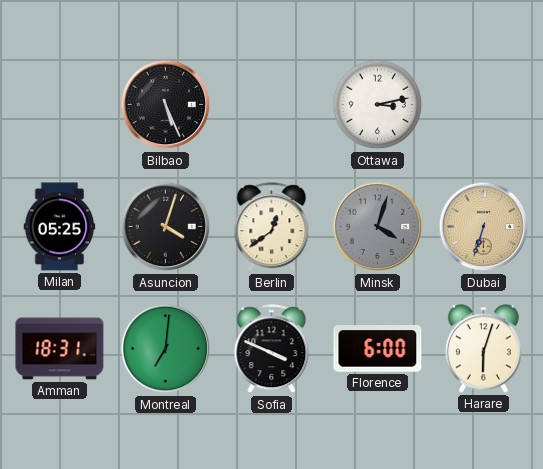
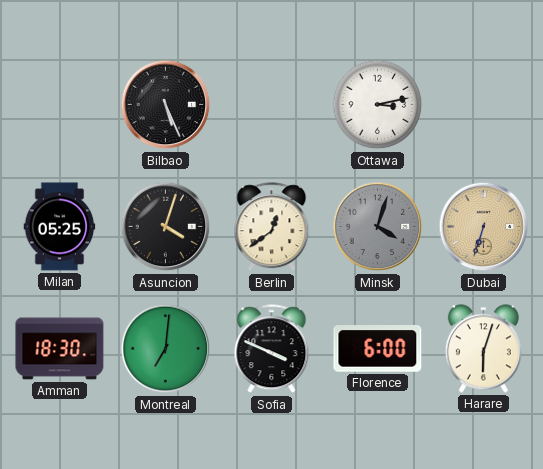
Amman: 18:31 -> 18:30 (60, 349)
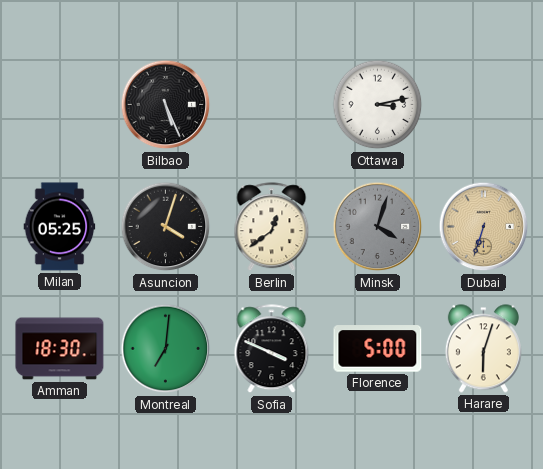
Florence: 6:00 -> 5:00 (378, 349)
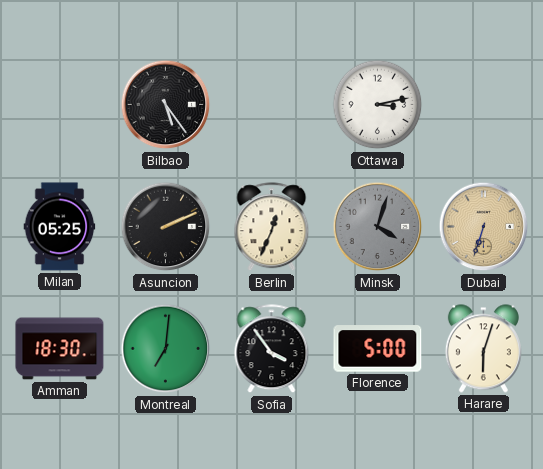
Bilbao: 5:26 -> 5:24 (166, 105)
Asuncion: 4:03 -> 2:11 (166, 227)
Berlin: 12:39 -> 12:34 (272, 227)
Sofia: 3:49 -> 3:54 (272, 349)
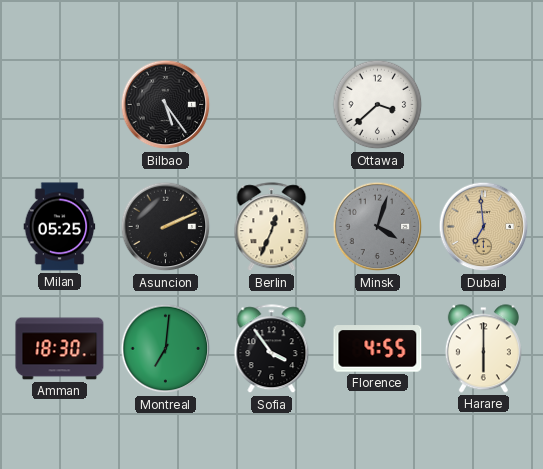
Ottawa: 3:13 -> 3:38 (378, 105)
Dubai: 6:33 -> 6:59 (484, 227)
Florence: 5:00 -> 4:55 (378, 349)
Harare: 6:03 -> 6:00 (483, 349)
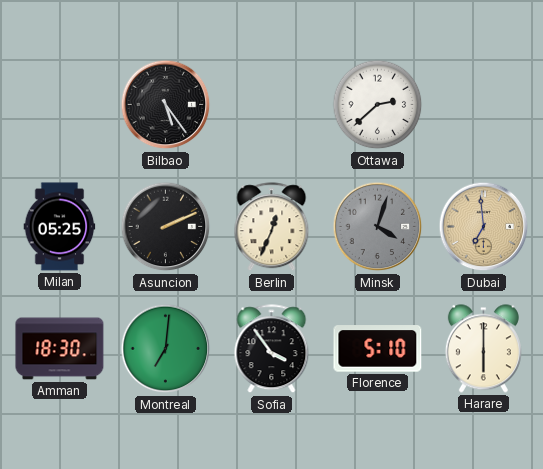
Ottawa: 3:38 -> 2:38 (378, 105)
Florence: 4:55 -> 5:10 (378, 349)
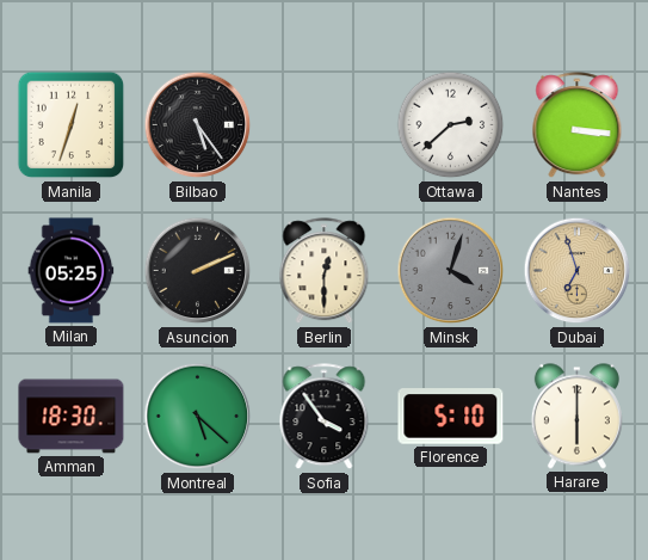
Manila: none -> 12:33 (72, 125)
Nantes: none -> 3:16 (578, 125)
Berlin: 12:34 -> 12:30 (325, 271)
Dubai: 6:59 -> 6:57 (578, 271)
Montreal: 7:01 -> 5:22 (198, 417)
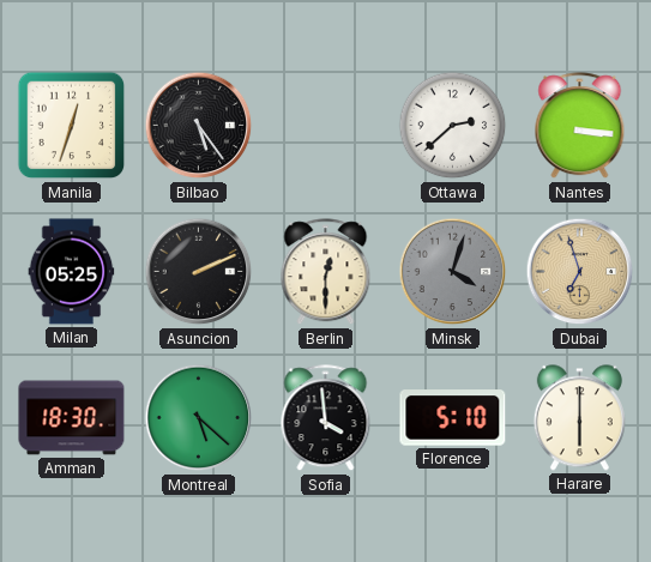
Sofia: 3:54 -> 3:59 (326, 418)
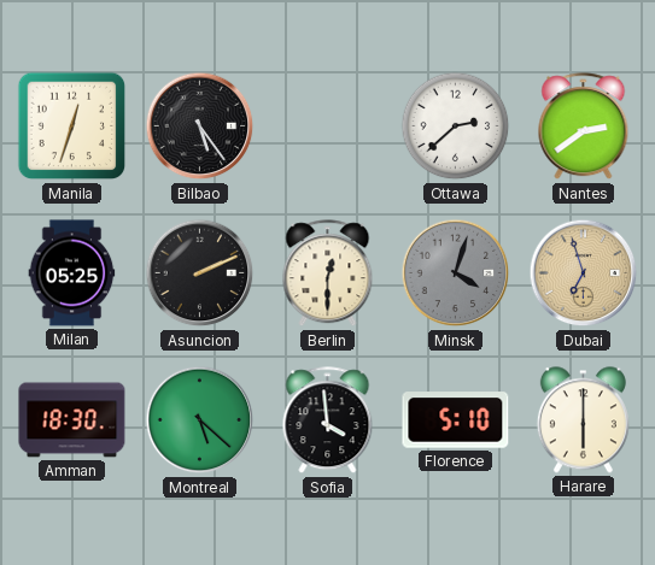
Nantes: 3:16 -> 2:39 (584, 126)
